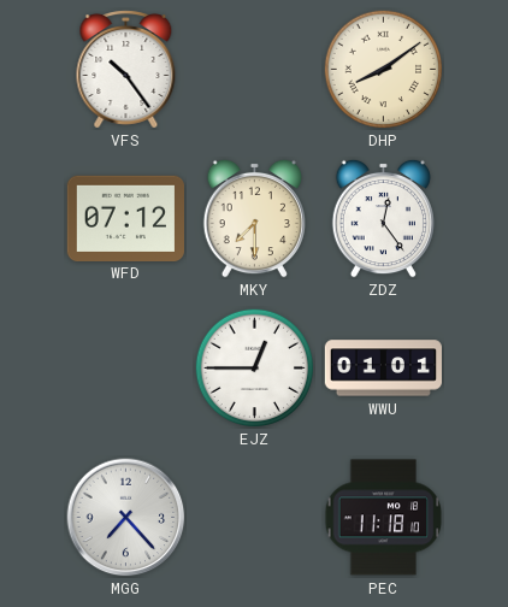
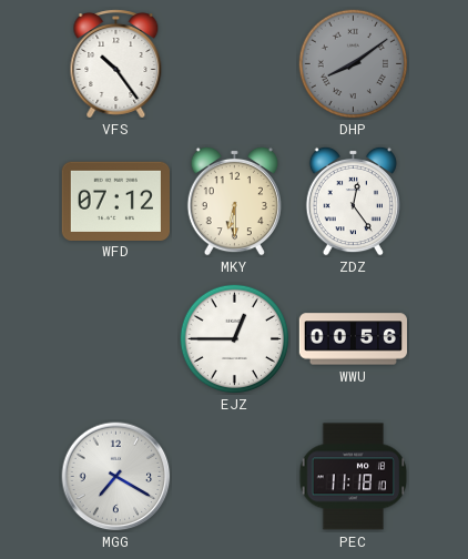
DHP dial: cream -> grey (354, 64)
MKY: 7:30 -> 6:30 (234, 201)
WWU: 01:01 -> 00:56 (354, 339)
MGG: 7:23 -> 7:20 (116, 477)
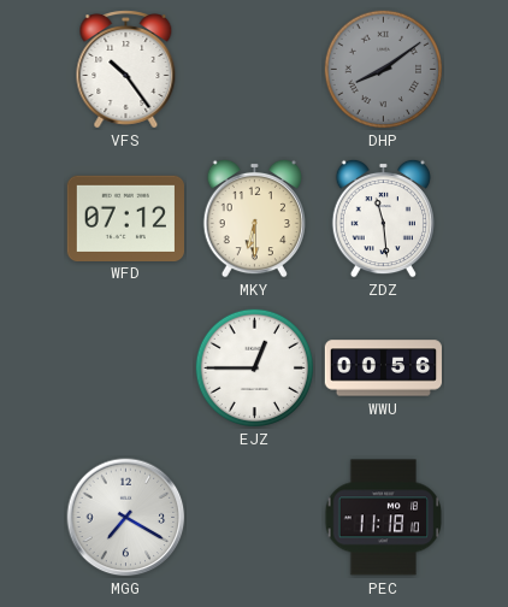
ZDZ: 12:24 -> 11:29 (383, 218)
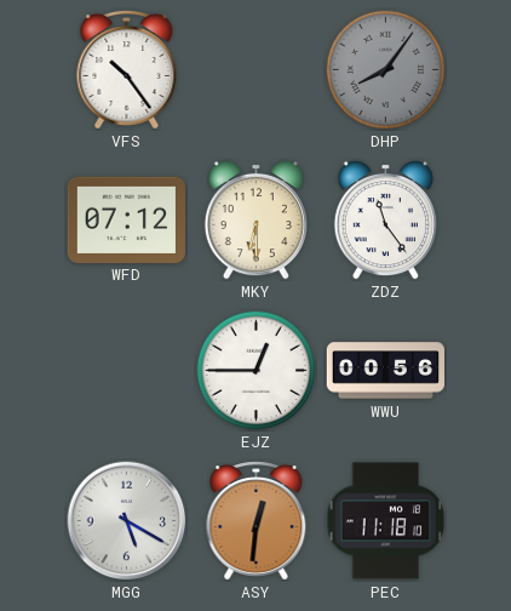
DHP: 8:09 -> 8:06 (386, 70)
ZDZ: 11:29 -> 11:24 (385, 219)
MGG: 7:20 -> 5:20 (127, 521)
ASY: none -> 12:31 (257, 521)
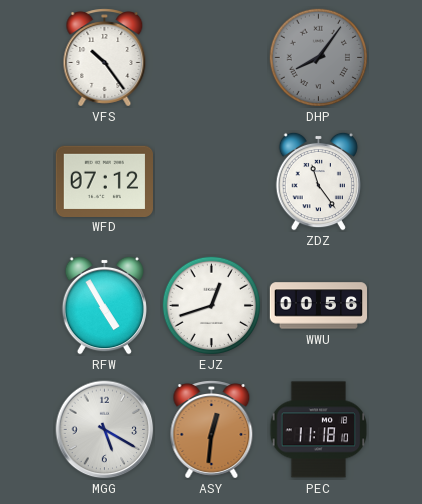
MKY: 6:30 -> none (255, 219)
RFW: none -> 4:55 (104, 305)
EJZ: 12:45 -> 12:42 (212, 306)
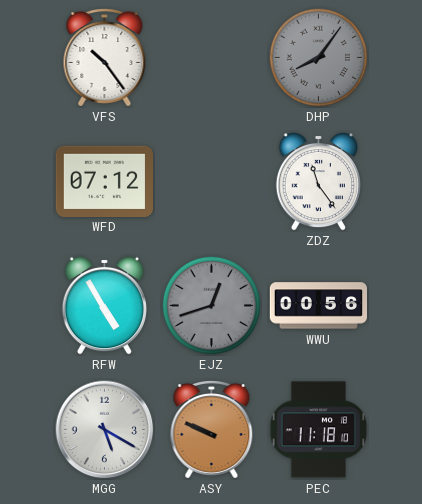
EJZ dial: white -> grey (212, 306)
ASY: 12:31 -> 9:49 (212, 430)
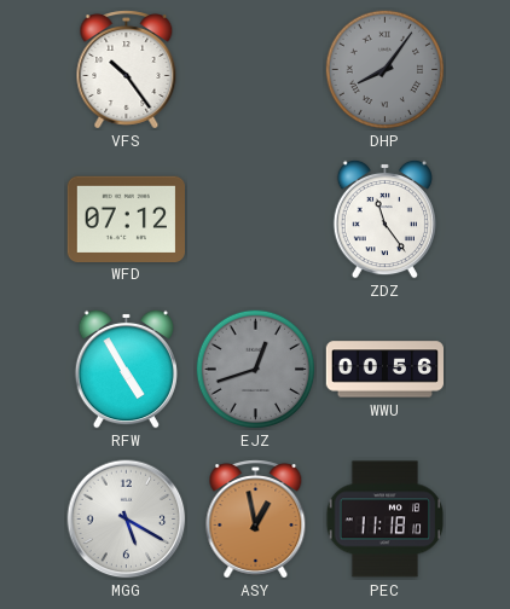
ASY: 9:49 -> 12:58 (256, 520)
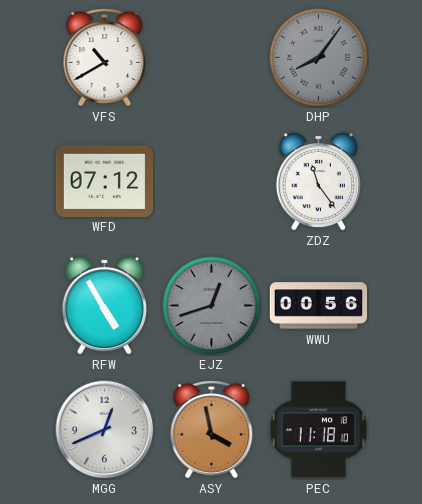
VFS: 10:24 -> 10:40 (105, 58)
MGG: 5:20 -> 12:41 (105, 430)
ASY: 12:58 -> 3:58 (212, 430)
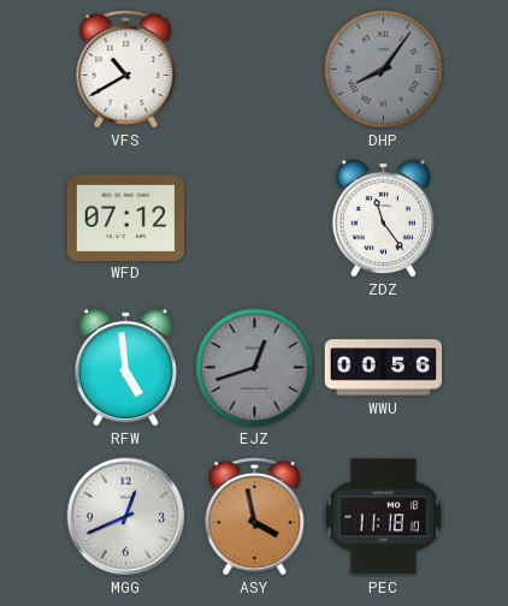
RFW: 4:55 -> 4:59 (125, 367)
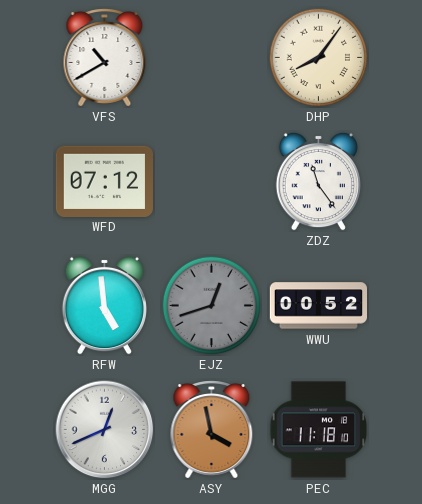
DHP dial: grey -> cream (319, 58)
WWU: 00:56 -> 00:52 (319, 306)
